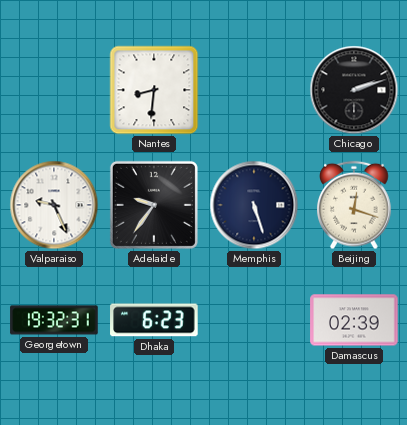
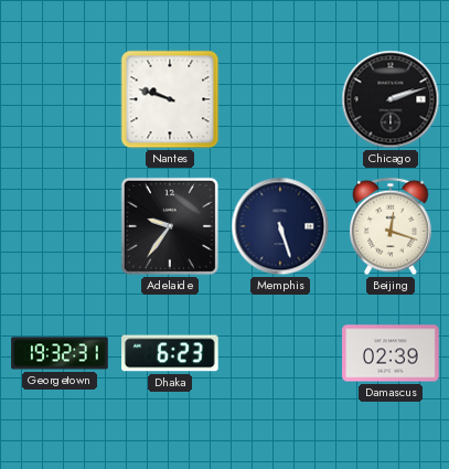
Nantes: 8:31 -> 9:48 (170, 99)
Valparaiso: 9:26 -> none (54, 205)
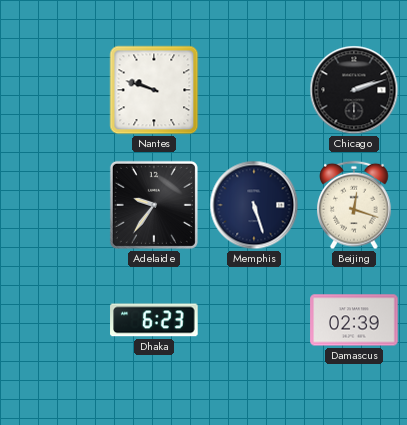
Georgetown: 19:32 -> none (60, 353)
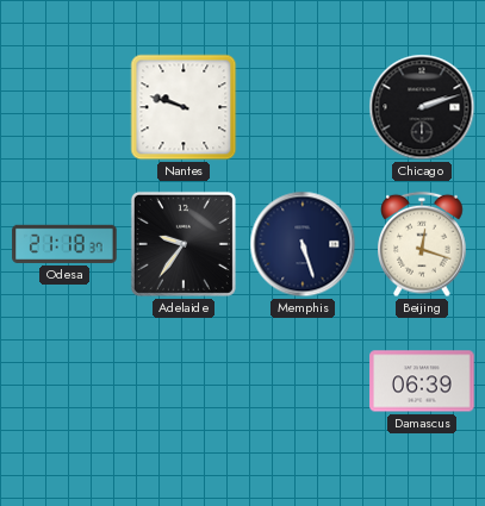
Odesa: none -> 21:18 (64, 244)
Dhaka: 6:23 -> none (154, 320)
Damascus: 02:39 -> 06:39 (422, 381)
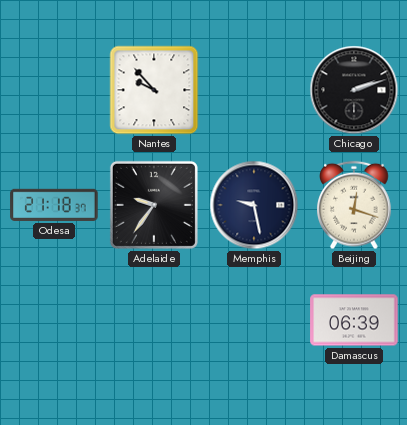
Nantes: 9:48 -> 9:53 (154, 90)
Memphis: 5:27 -> 9:28 (254, 205)
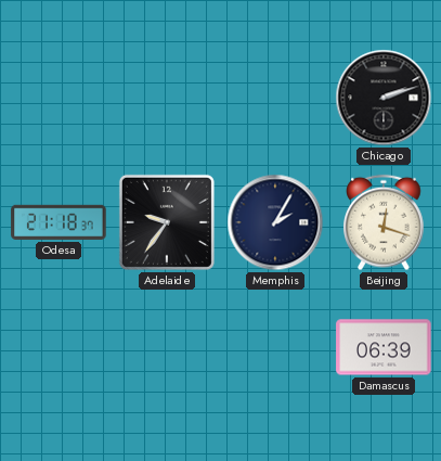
Nantes: 9:53 -> none (154, 90)
Memphis: 9:28 -> 2:05 (275, 222)
